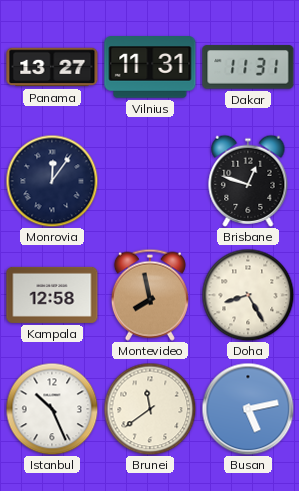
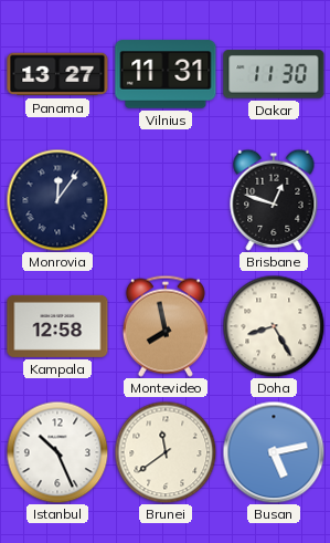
Dakar: 11:31 -> 11:30 (274, 74)
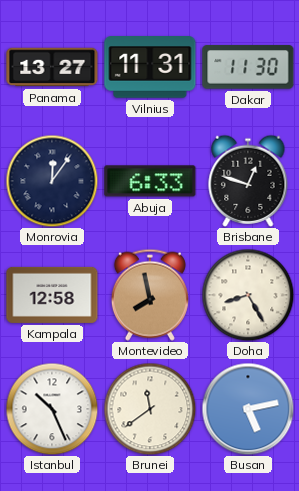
Abuja: none -> 6:33 (150, 181)
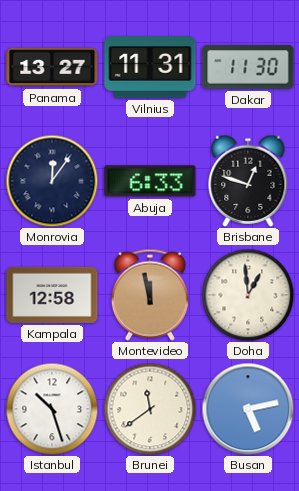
Montevideo: 7:58 -> 11:58 (150, 295)
Doha: 8:25 -> 12:59 (248, 295)
Istanbul: 10:26 -> 10:27 (52, 409)
